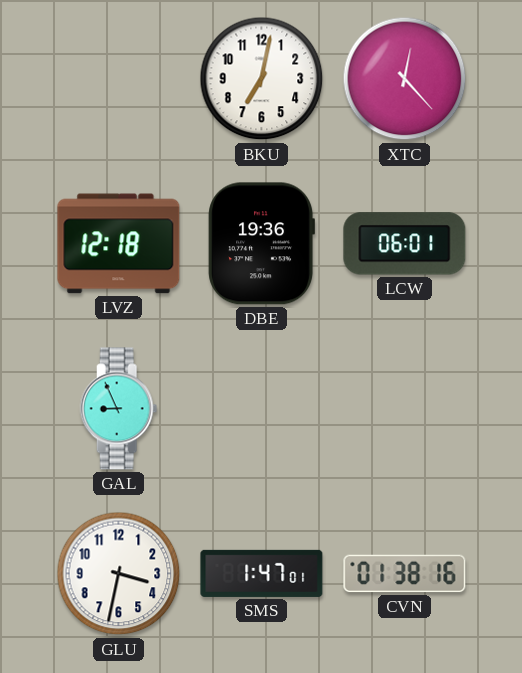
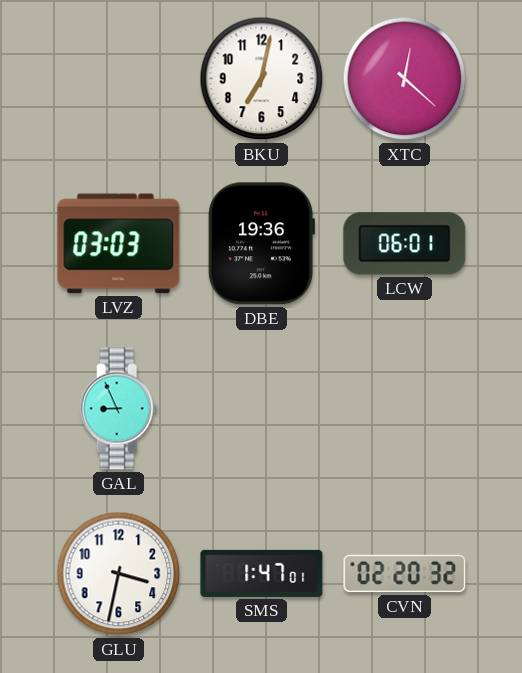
XTC: 12:23 -> 12:22 (405, 79)
LVZ: 12:18 -> 03:03 (119, 244)
CVN: 01:38 -> 02:20 (405, 574)
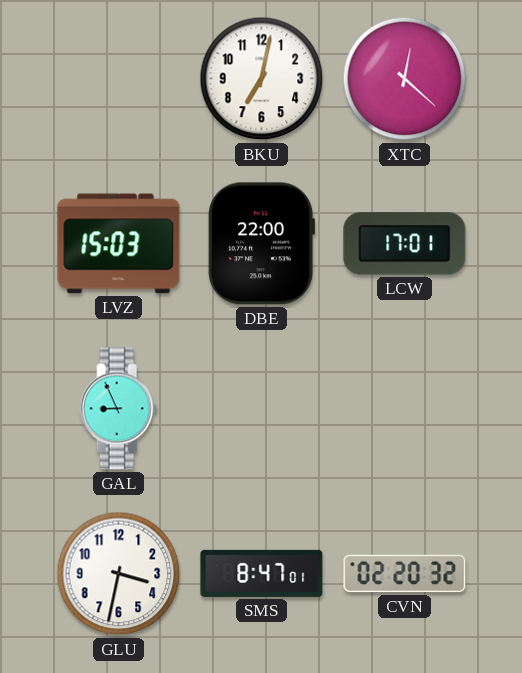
LVZ: 03:03 -> 15:03 (119, 244)
DBE: 19:36 -> 22:00 (261, 244)
LCW: 06:01 -> 17:01 (405, 244)
SMS: 1:47 -> 8:47 (262, 573)
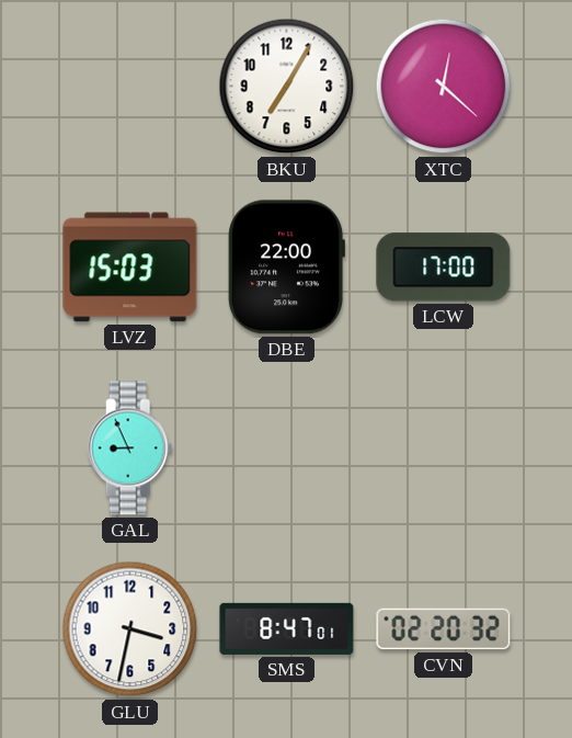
BKU: 7:02 -> 7:05 (287, 87)
LCW: 17:01 -> 17:00 (444, 268)
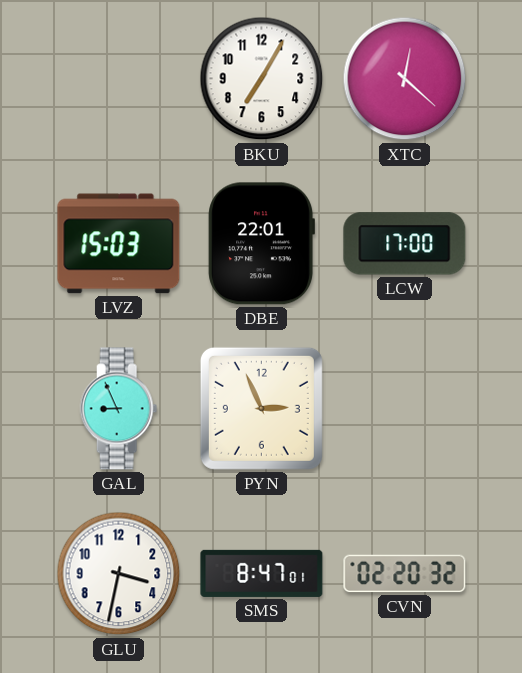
DBE: 22:00 -> 22:01 (261, 244)
PYN: none -> 2:56 (261, 408)
